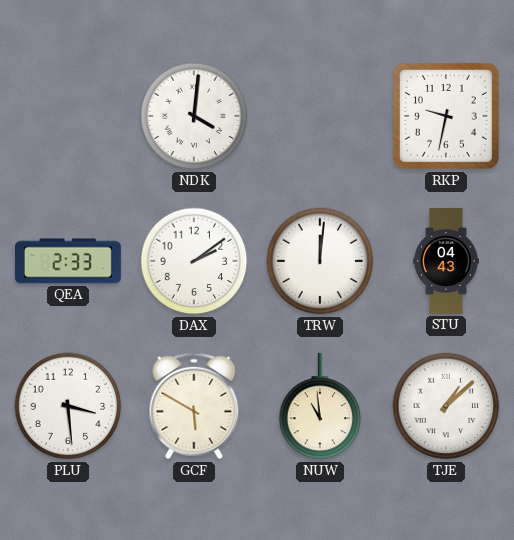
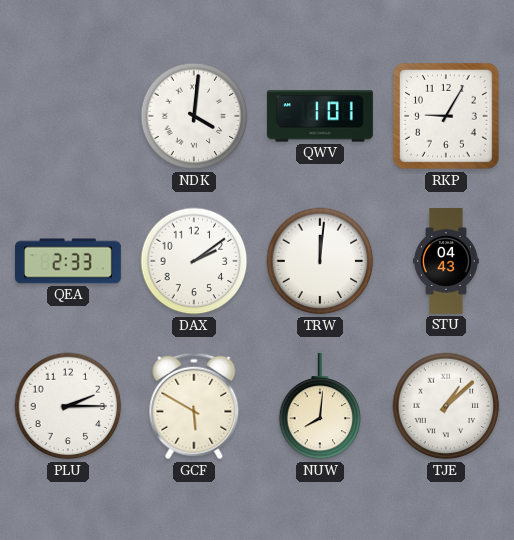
QWV: none -> 1:01 (320, 116)
RKP: 9:32 -> 9:05 (446, 116)
PLU: 3:29 -> 2:15 (68, 406)
NUW: 10:59 -> 8:01 (320, 406)
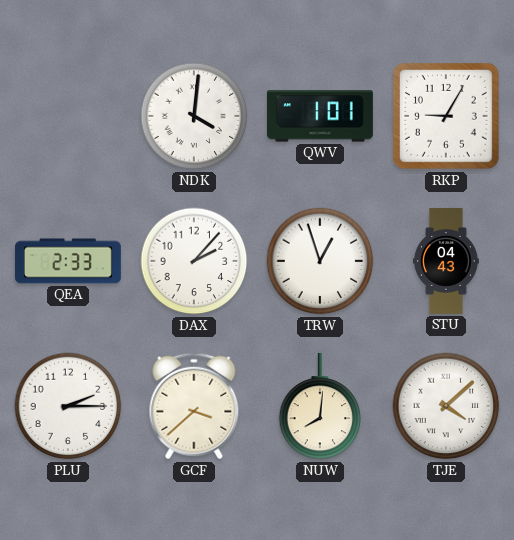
DAX: 2:09 -> 2:07 (194, 261)
TRW: 12:01 -> 12:57 (320, 261)
GCF: 5:50 -> 3:38 (194, 406)
TJE: 1:08 -> 4:08 (446, 406)
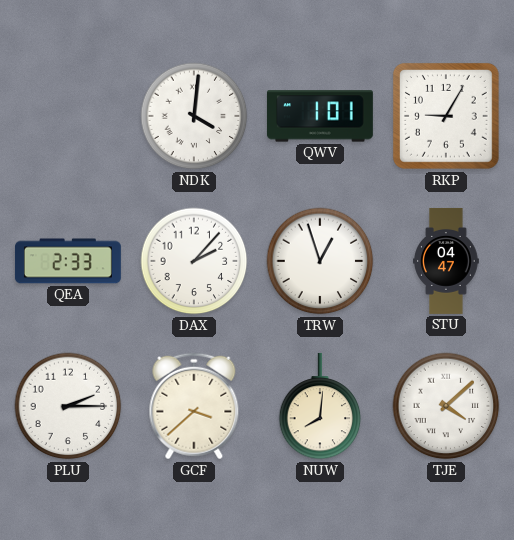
STU: 04:43 -> 04:47 (446, 261)
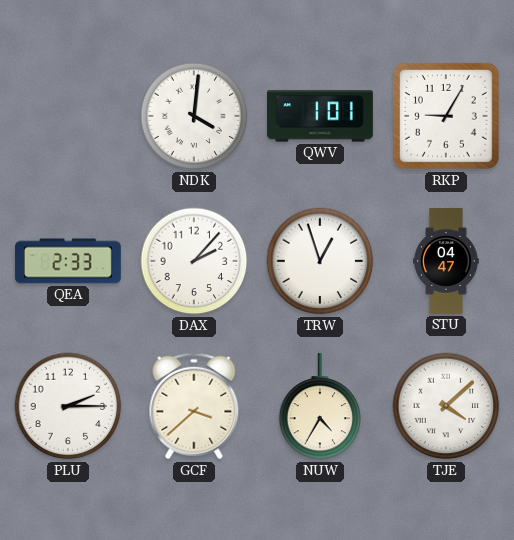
NUW: 8:01 -> 4:35 (320, 406)
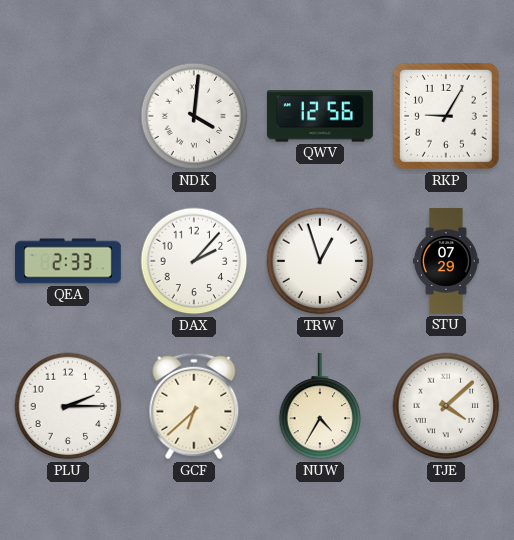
QWV: 1:01 -> 12:56 (320, 116)
STU: 04:47 -> 07:29 (446, 261)
GCF: 3:38 -> 6:38 (194, 406)
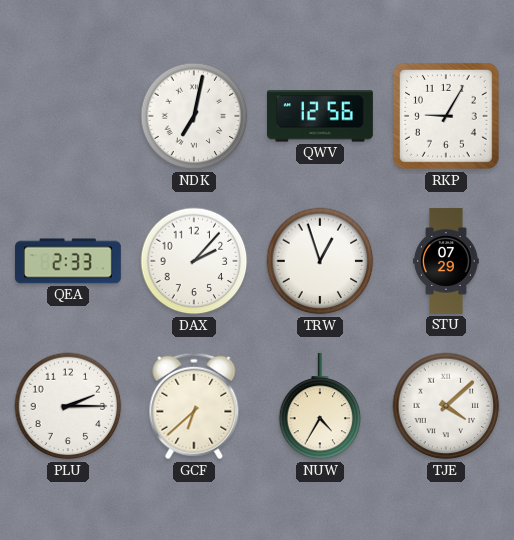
NDK: 4:01 -> 7:02 (194, 116)
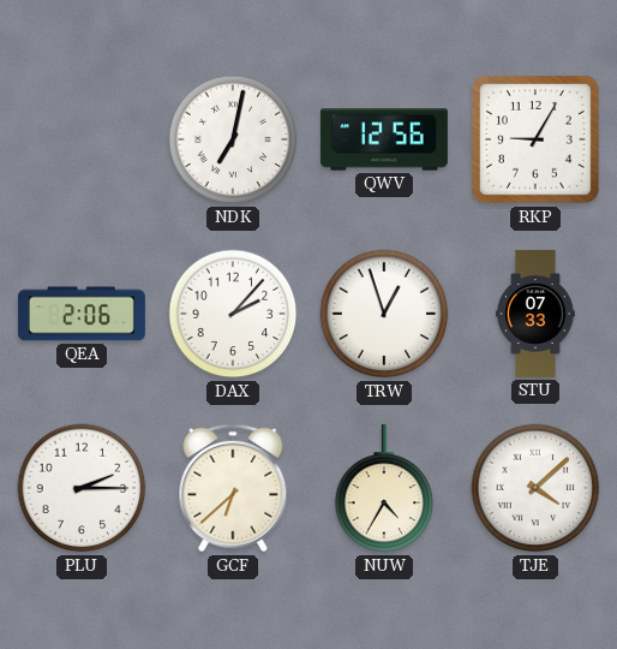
QEA: 2:33 -> 2:06 (82, 314)
STU: 07:29 -> 07:33 (535, 314)
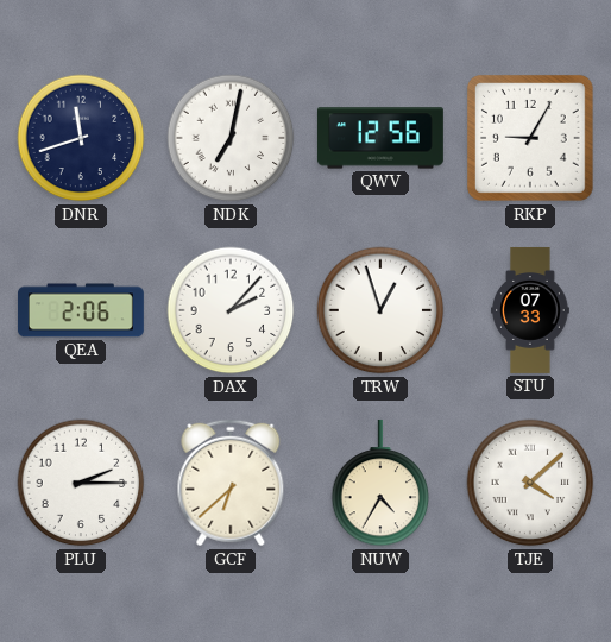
DNR: none -> 11:42 (81, 138)
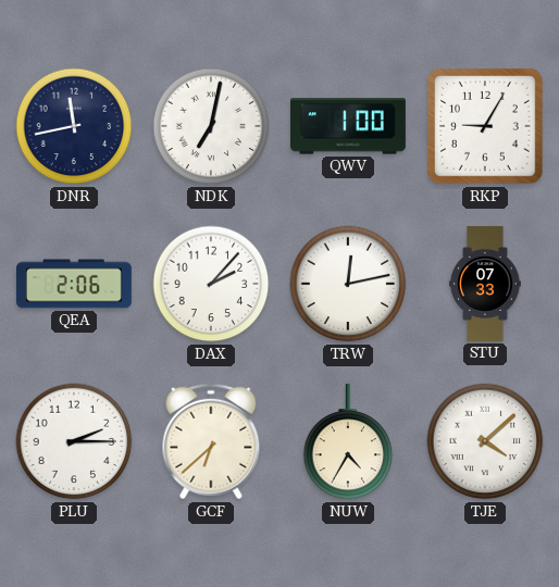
DNR: 11:42 -> 11:43 (74, 126)
QWV: 12:56 -> 1:00 (348, 126)
TRW: 12:57 -> 12:13 (348, 284)
